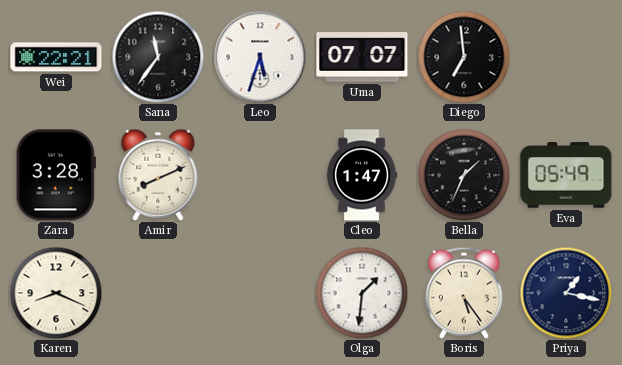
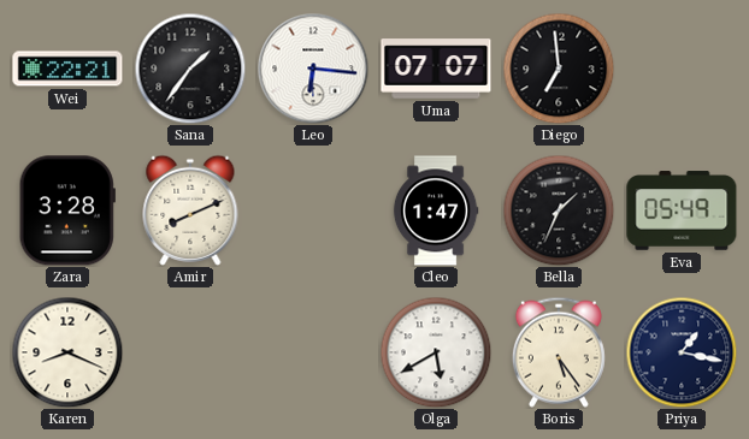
Sana: 11:36 -> 1:36 (190, 69)
Leo: 5:33 -> 6:16 (313, 69)
Olga: 1:31 -> 5:40 (436, 352)
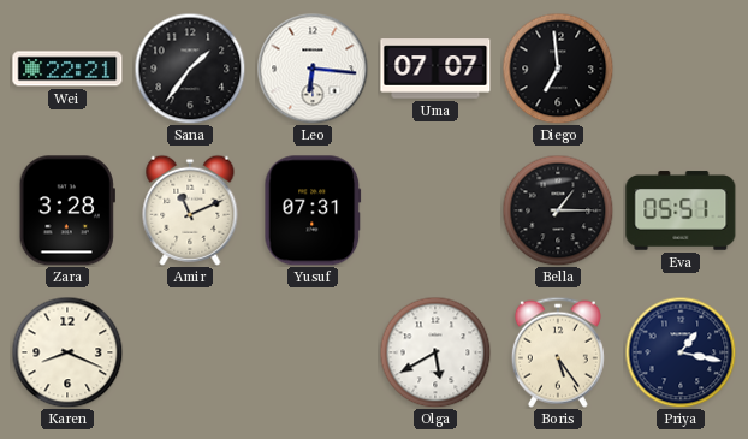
Amir: 8:11 -> 11:11 (190, 210)
Yusuf: none -> 07:31 (313, 210)
Cleo: 1:47 -> none (436, 210)
Bella: 1:34 -> 1:15 (558, 210)
Eva: 05:49 -> 05:51 (681, 210)
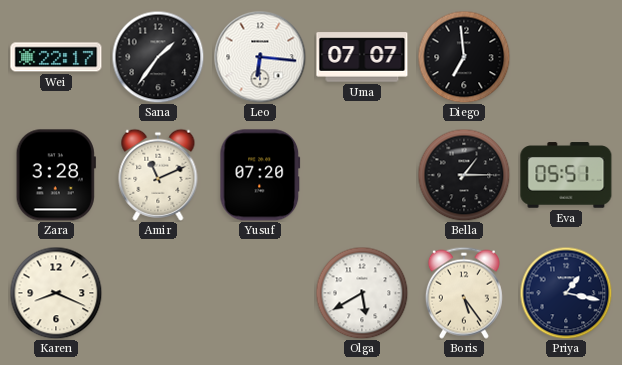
Wei: 22:21 -> 22:17 (56, 57)
Yusuf: 07:31 -> 07:20 (260, 175)
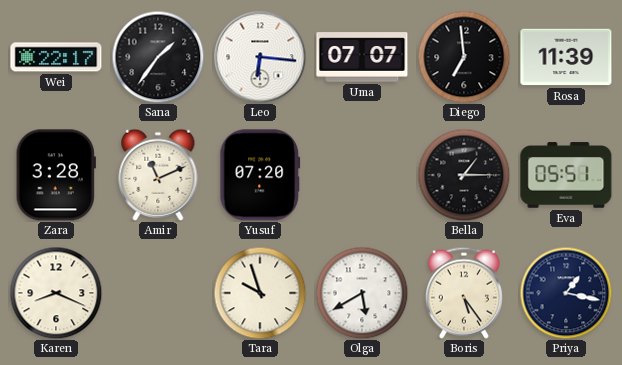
Rosa: none -> 11:39 (566, 57)
Tara: none -> 9:57 (260, 293)
